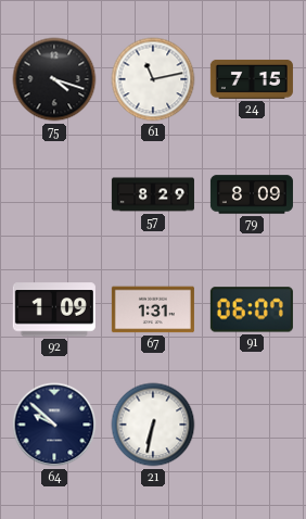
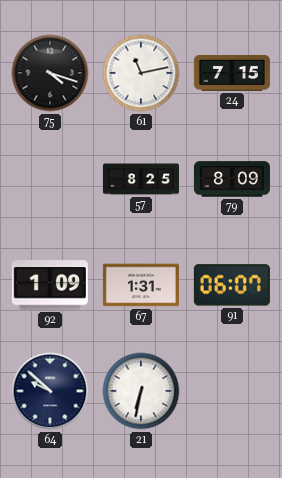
57: 8:29 -> 8:25 (141, 179)
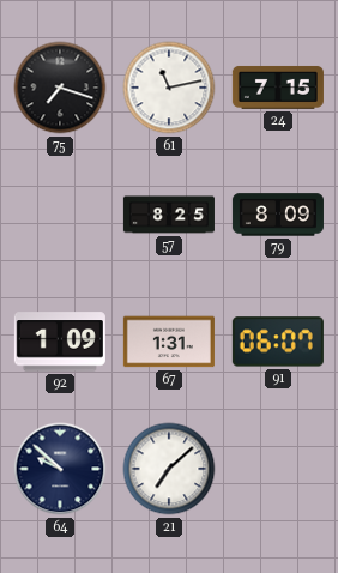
75: 4:18 -> 7:18 (60, 88)
21: 6:32 -> 7:08 (169, 469)
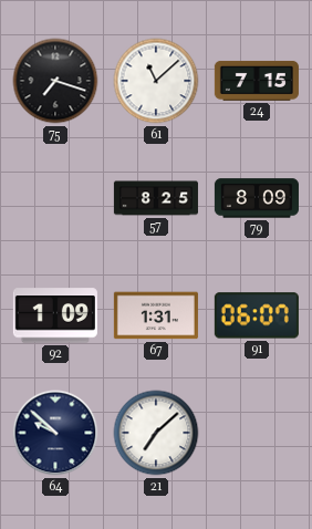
61: 11:13 -> 11:08 (156, 81)
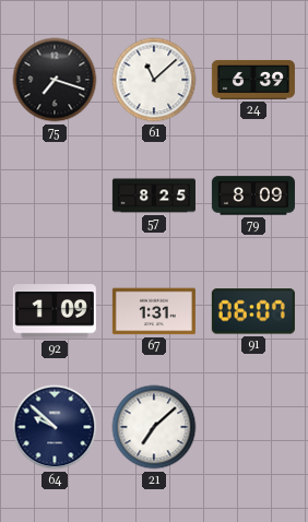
24: 7:15 -> 6:39 (253, 80)
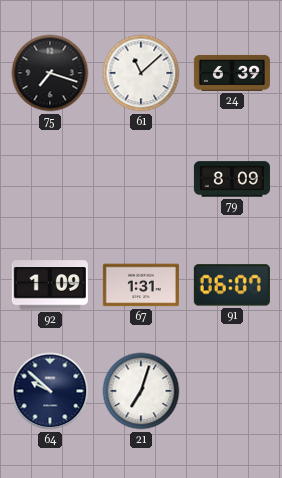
57: 8:25 -> none (154, 195)
21: 7:08 -> 7:03 (141, 391)
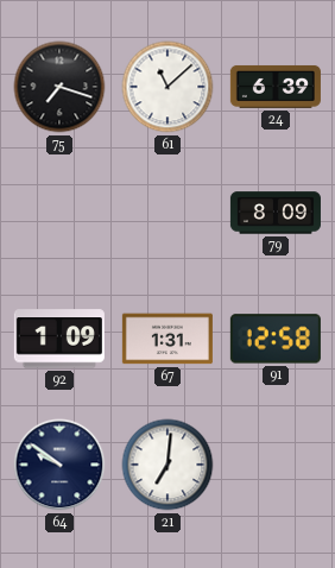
91: 06:07 -> 12:58 (276, 339)
64: 9:52 -> 9:51 (59, 465)
21: 7:03 -> 7:01 (167, 465)
